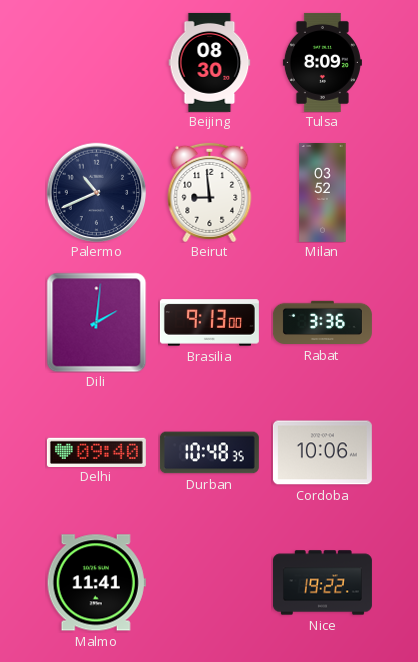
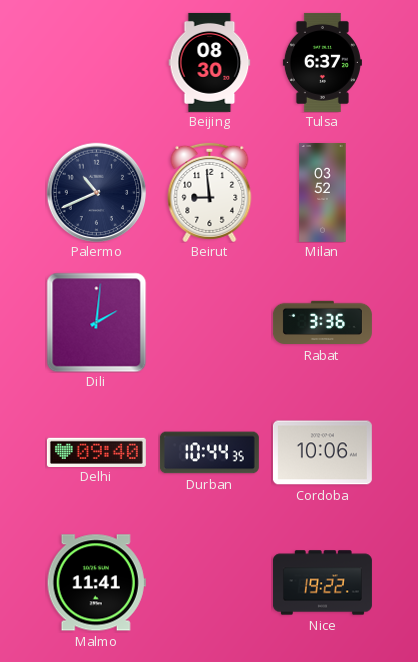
Tulsa: 8:09 -> 6:37 (322, 62)
Brasilia: 9:13 -> none (209, 323)
Durban: 10:48 -> 10:44 (209, 453)
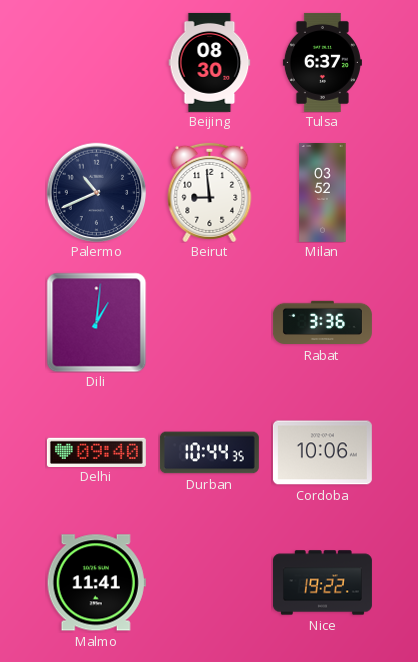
Dili: 2:01 -> 1:01 (96, 322)
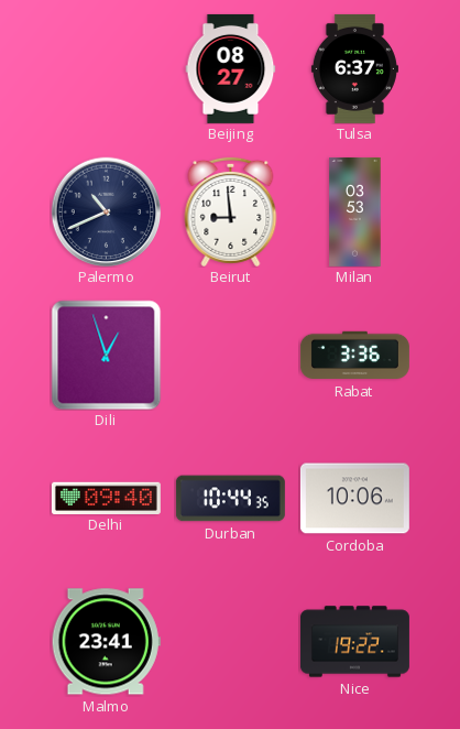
Beijing: 08:30 -> 08:27 (231, 68)
Milan: 03:52 -> 03:53 (355, 211)
Dili: 1:01 -> 12:57 (106, 355)
Malmo: 11:41 -> 23:41 (106, 642)
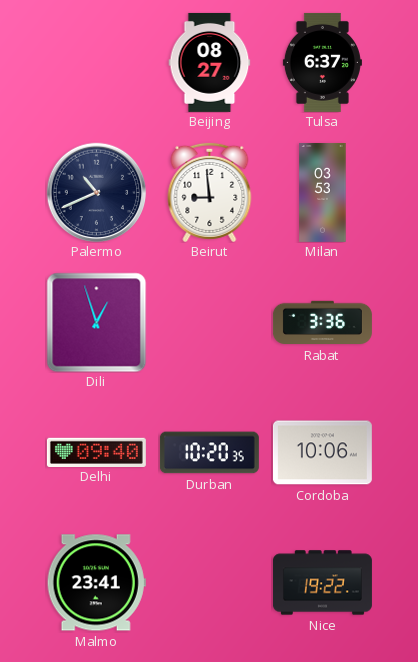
Durban: 10:44 -> 10:20 (209, 453)
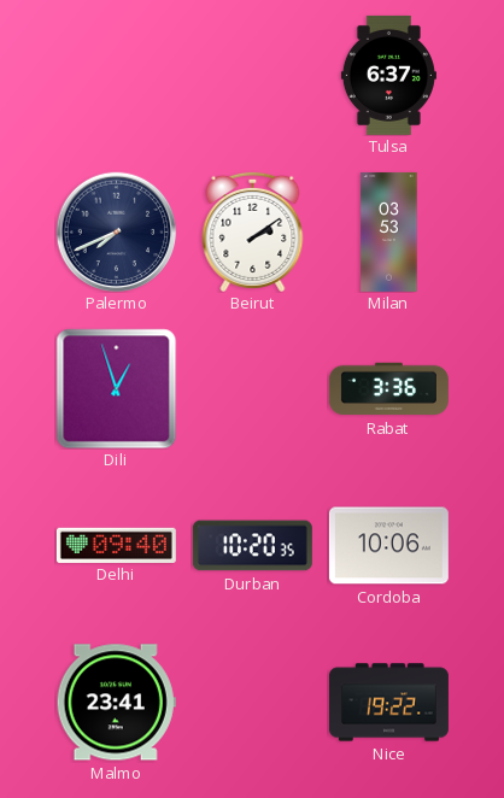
Beijing: 08:27 -> none (210, 62)
Palermo: 10:41 -> 7:41 (116, 231)
Beirut: 8:59 -> 2:09 (253, 231)
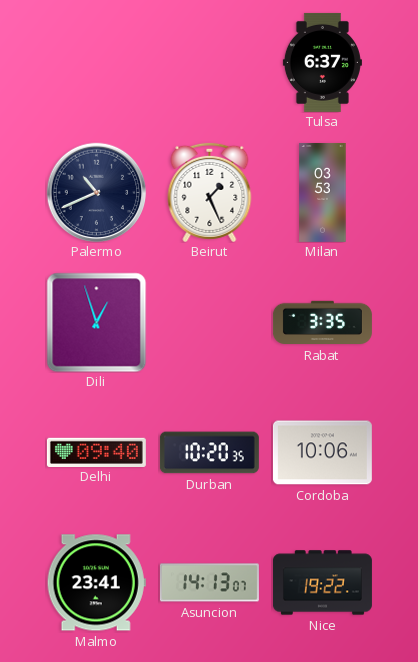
Palermo: 7:41 -> 10:41 (96, 192)
Beirut: 2:09 -> 1:26 (210, 192)
Rabat: 3:36 -> 3:35 (322, 323)
Asuncion: none -> 14:13 (209, 583)
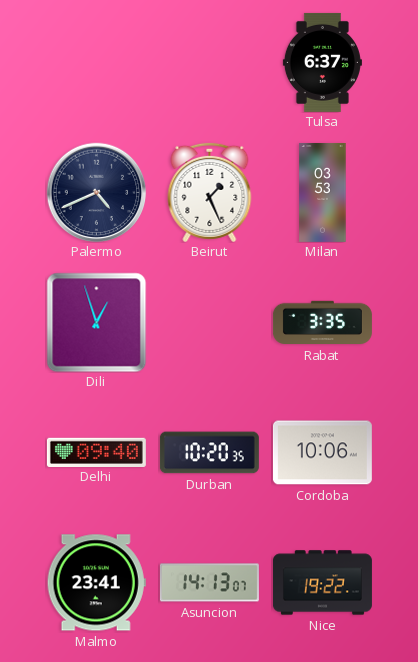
Palermo: 10:41 -> 4:41 (96, 192)
